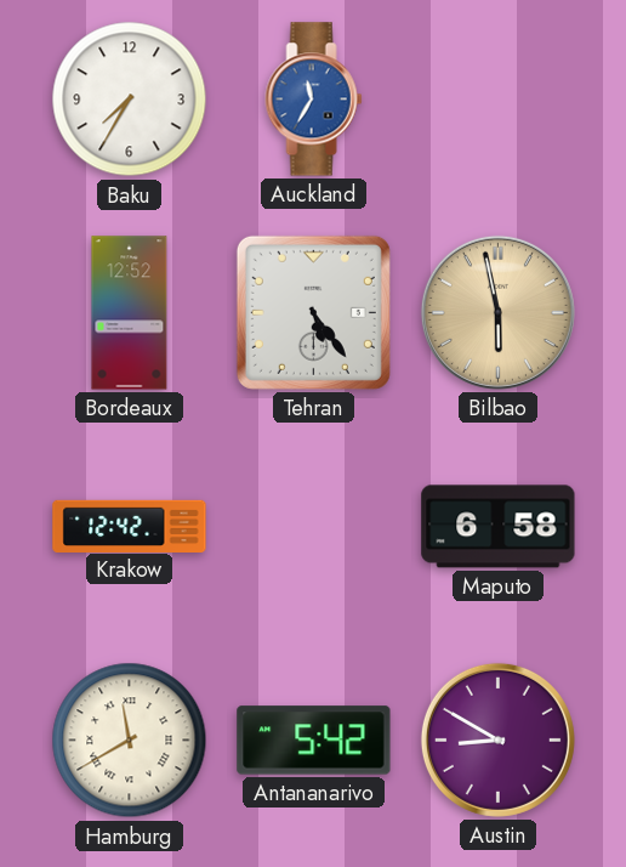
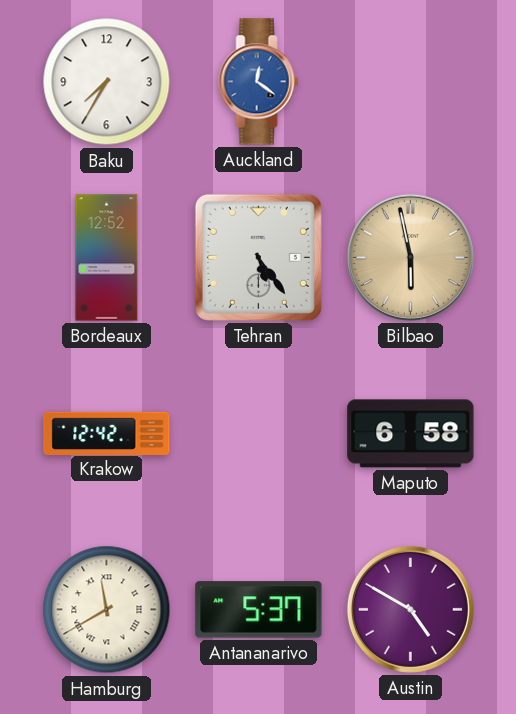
Auckland: 11:35 -> 12:21 (259, 82)
Antananarivo: 5:42 -> 5:37 (259, 610)
Austin: 8:50 -> 4:50 (410, 609)
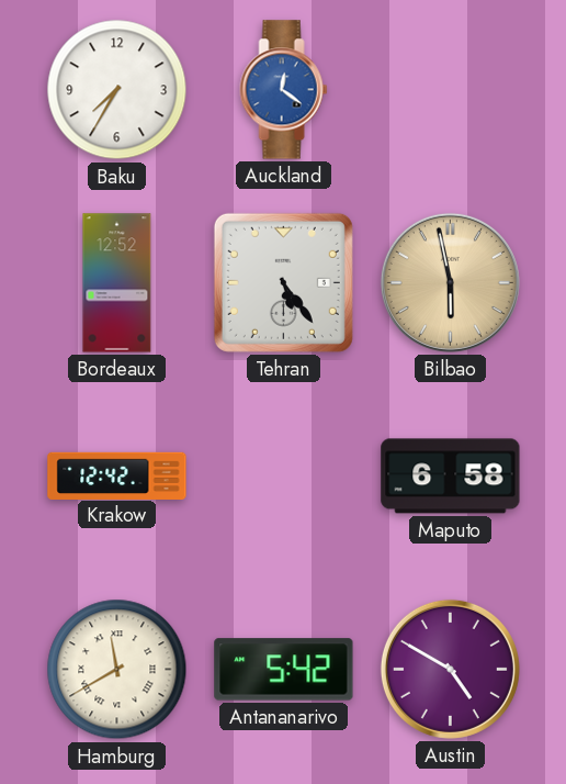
Antananarivo: 5:37 -> 5:42 (284, 670)
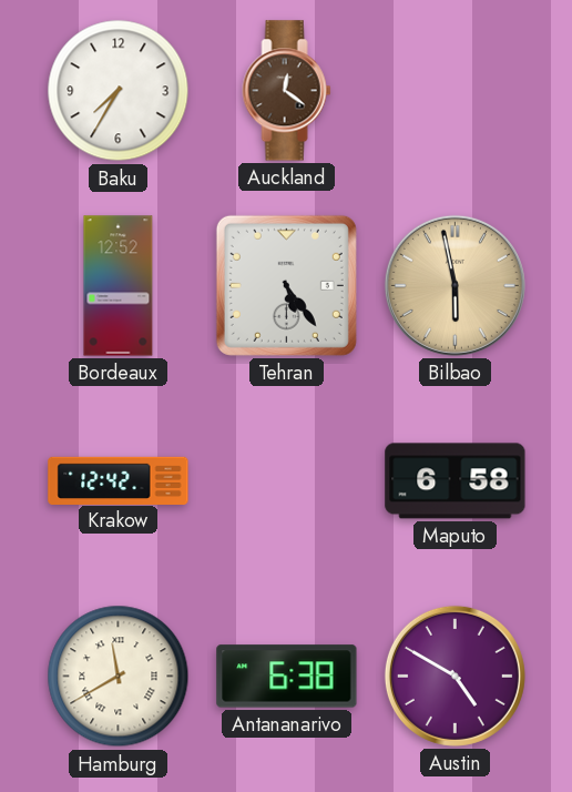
Auckland dial: blue -> brown (287, 91)
Antananarivo: 5:42 -> 6:38 (287, 677)
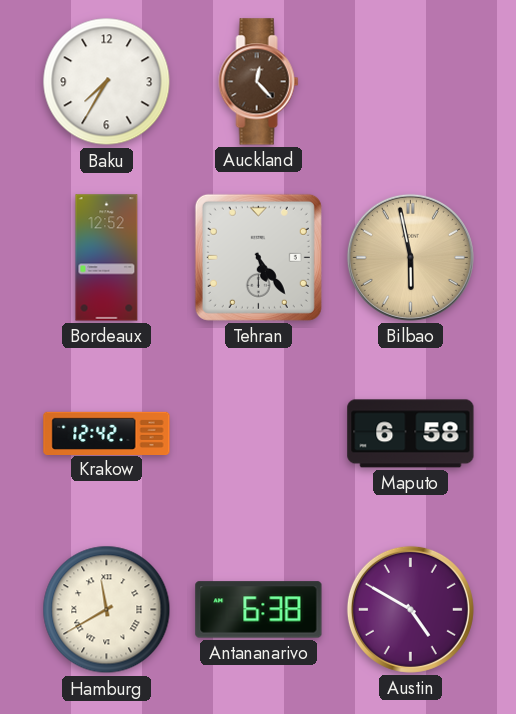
Auckland: 12:21 -> 12:23 (259, 82)
